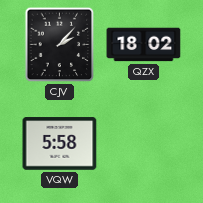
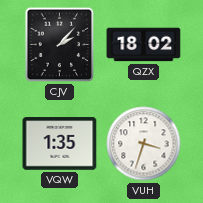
VQW: 5:58 -> 1:35 (60, 144)
VUH: none -> 3:33 (144, 144)
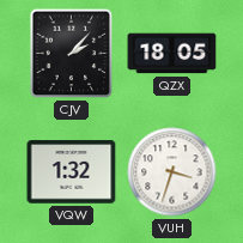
QZX: 18:02 -> 18:05 (172, 54)
VQW: 1:35 -> 1:32 (72, 172)
